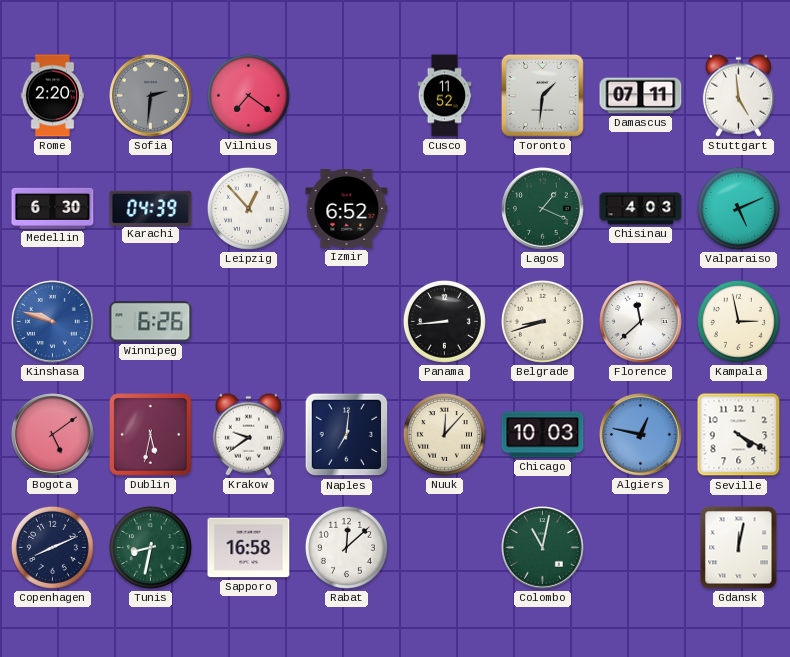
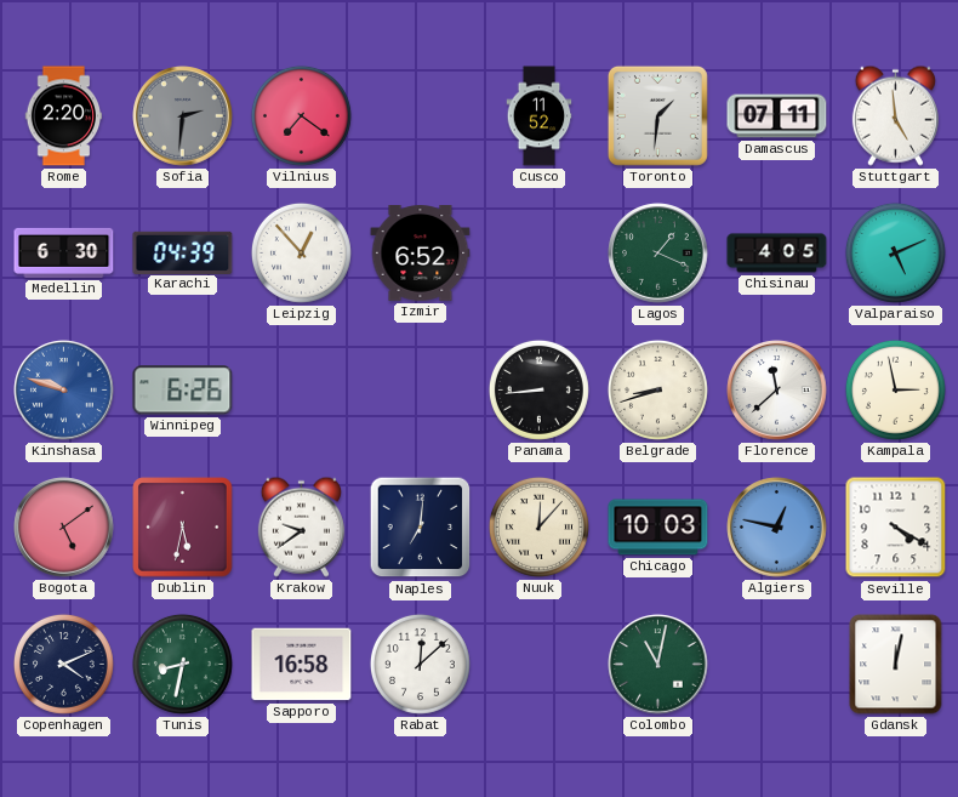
Chisinau: 4:03 -> 4:05 (777, 254)
Copenhagen: 8:11 -> 4:11 (63, 664)
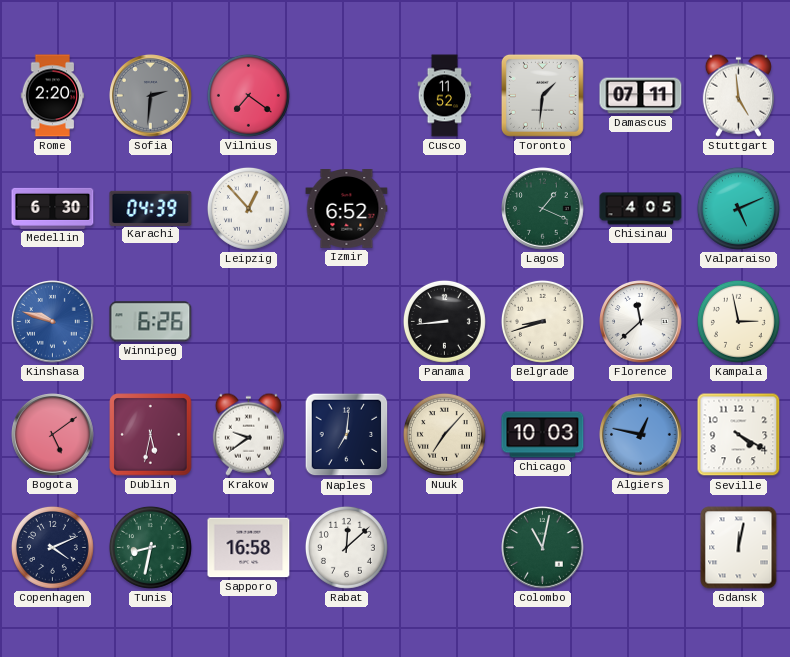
Nuuk: 12:07 -> 7:07 (444, 434)
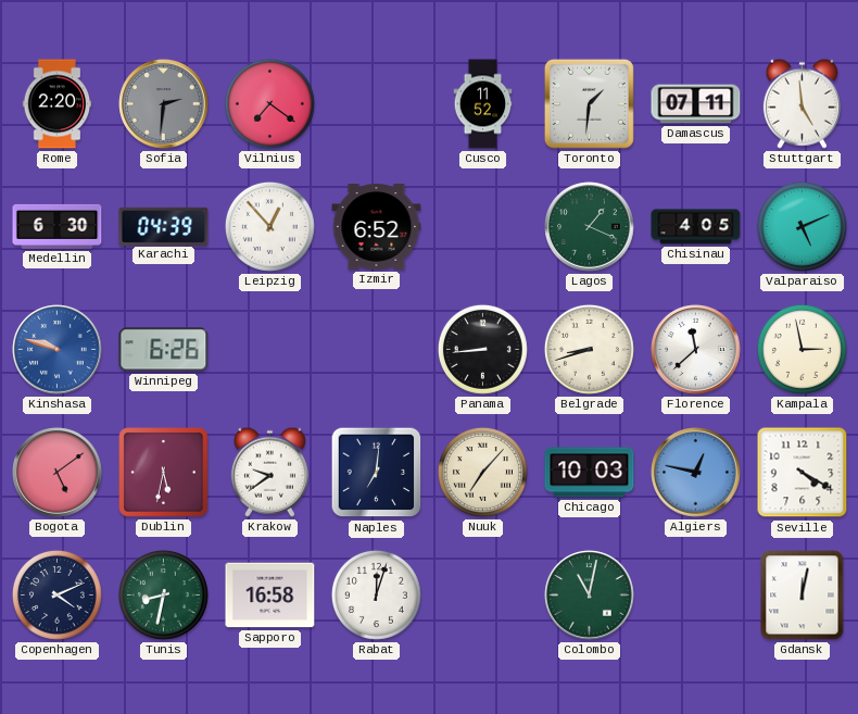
Rabat: 12:08 -> 12:03 (376, 594)
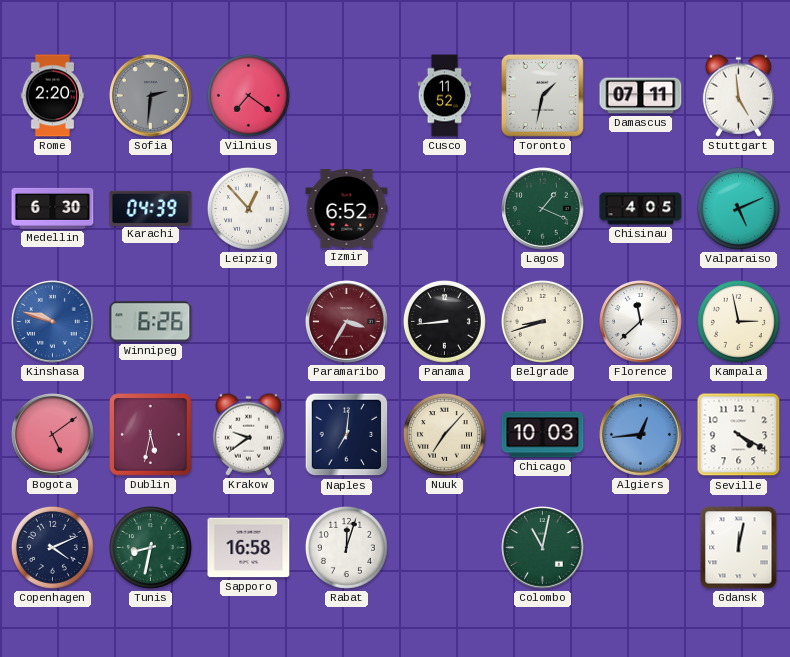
Toronto: 1:31 -> 1:32 (542, 95)
Paramaribo: none -> 3:35 (347, 322)
Algiers: 12:47 -> 12:44 (641, 435)
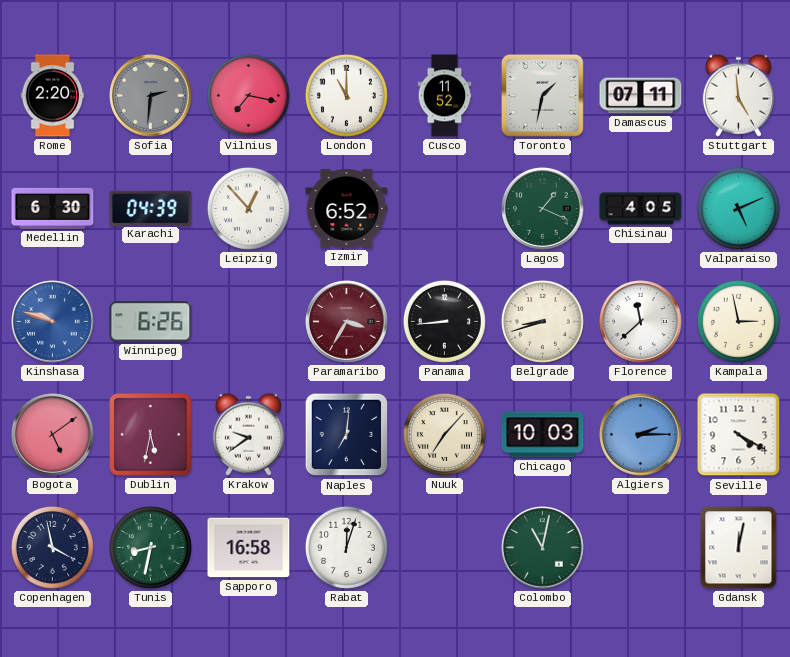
Vilnius: 7:21 -> 7:17 (248, 95)
London: none -> 11:00 (346, 95)
Algiers: 12:44 -> 2:15 (641, 435)
Copenhagen: 4:11 -> 3:58 (52, 547)
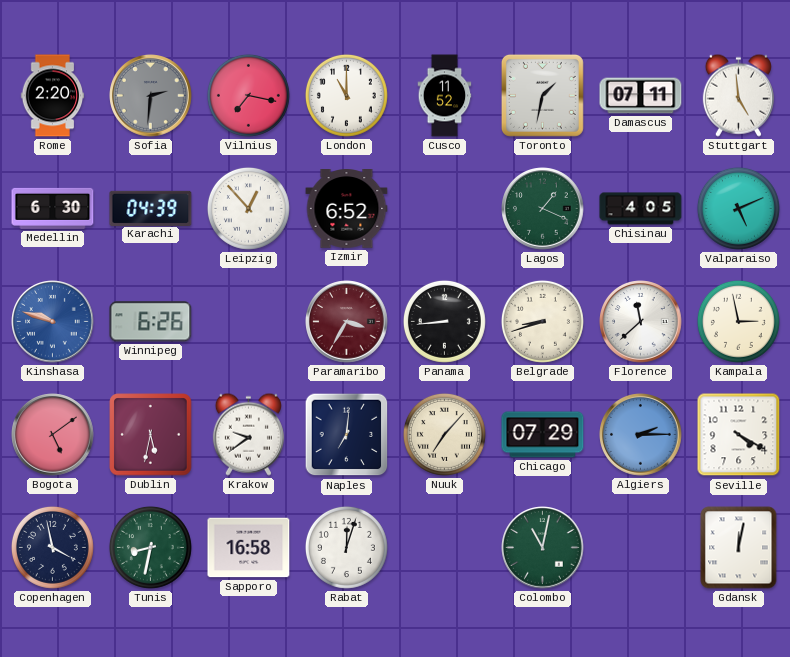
Chicago: 10:03 -> 07:29 (543, 435)
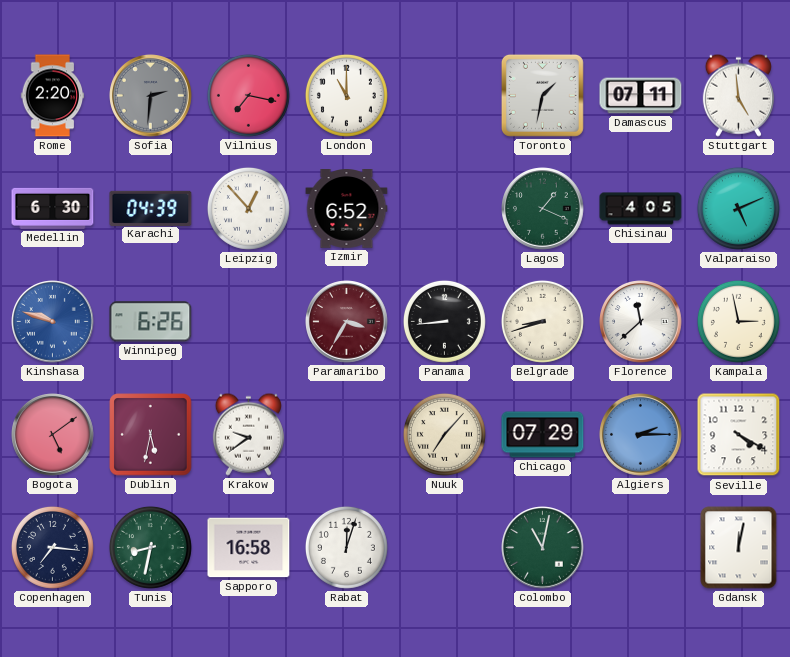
Cusco: 11:52 -> none (445, 96)
Naples: 7:01 -> none (347, 435)
Copenhagen: 3:58 -> 7:16 (52, 547)
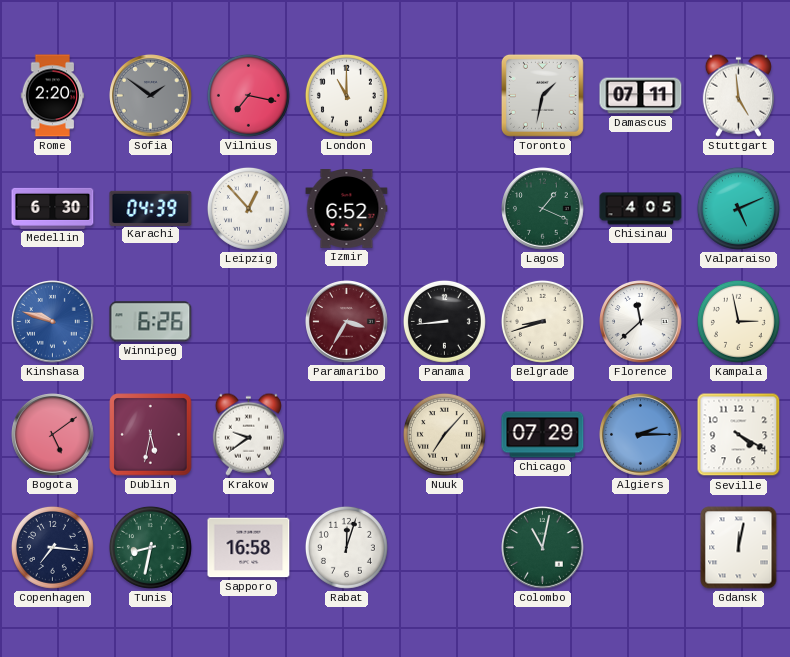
Sofia: 2:31 -> 1:51 (151, 96)
